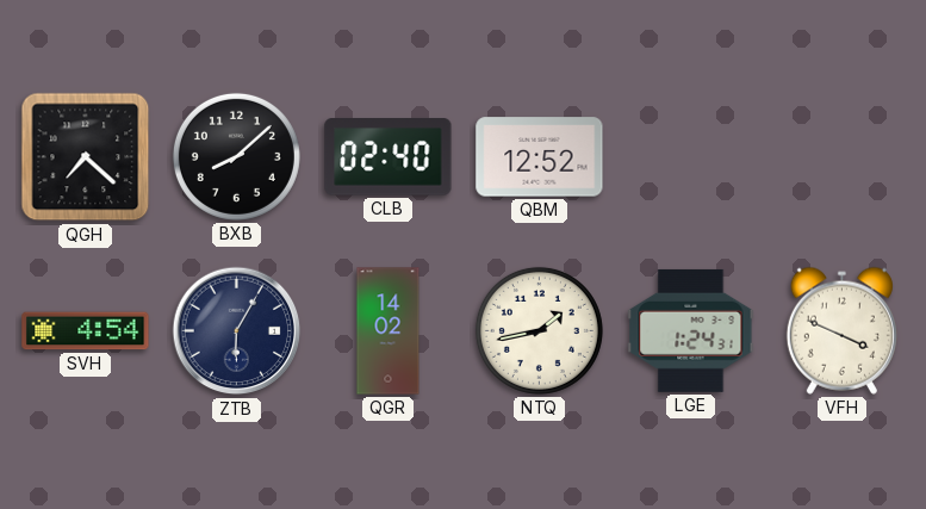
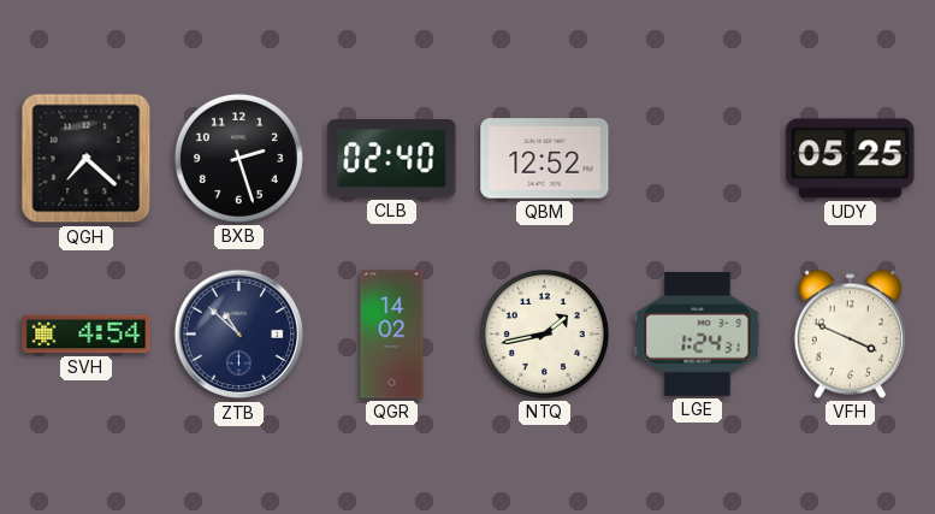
BXB: 8:08 -> 2:27 (238, 158)
UDY: none -> 05:25 (851, 159)
ZTB: 6:05 -> 10:52 (239, 335)
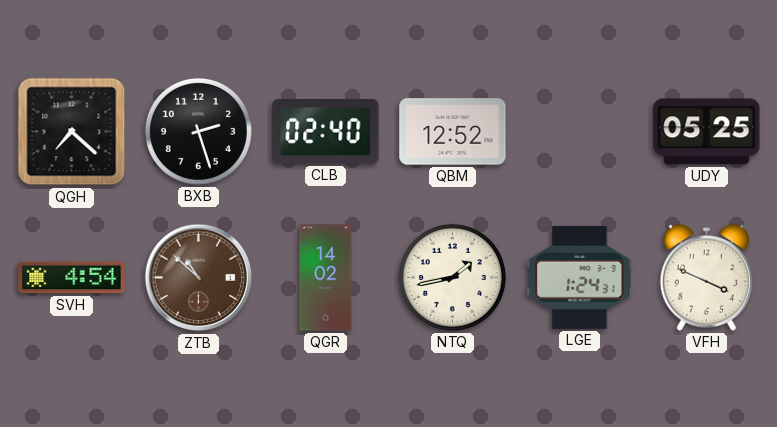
ZTB dial: navy -> brown (199, 278)
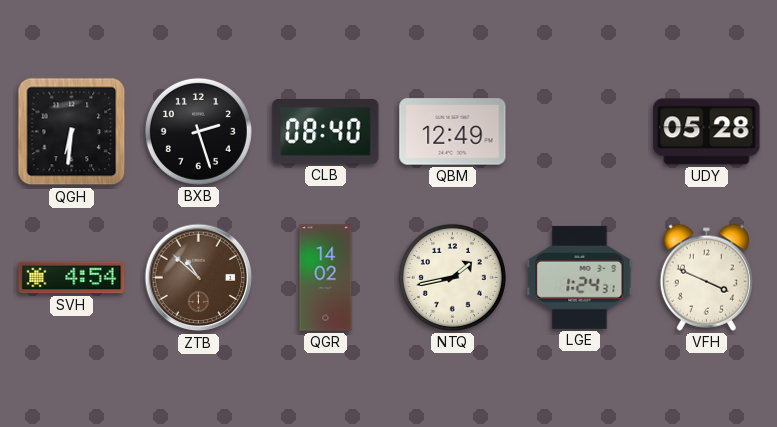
QGH: 7:22 -> 6:31 (72, 132)
CLB: 02:40 -> 08:40 (326, 132)
QBM: 12:52 -> 12:49 (453, 132)
UDY: 05:25 -> 05:28 (707, 132)
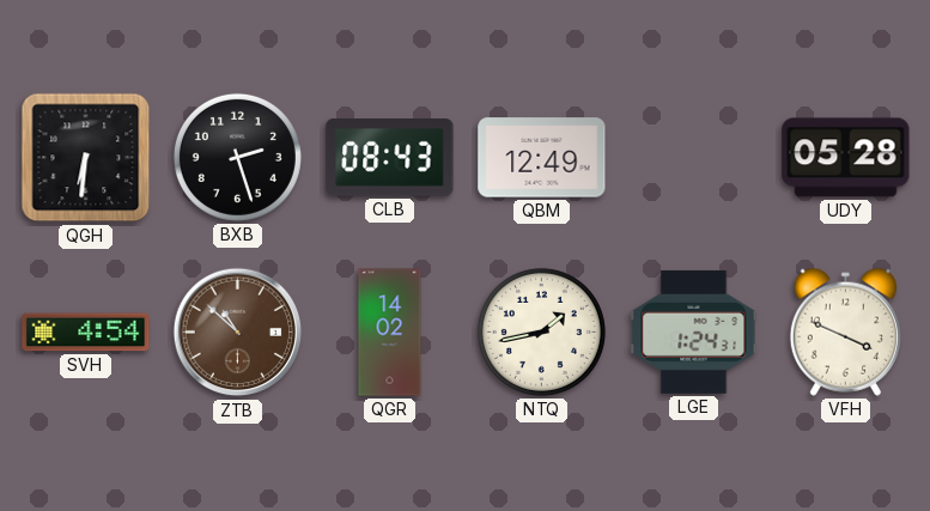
CLB: 08:40 -> 08:43 (390, 158)
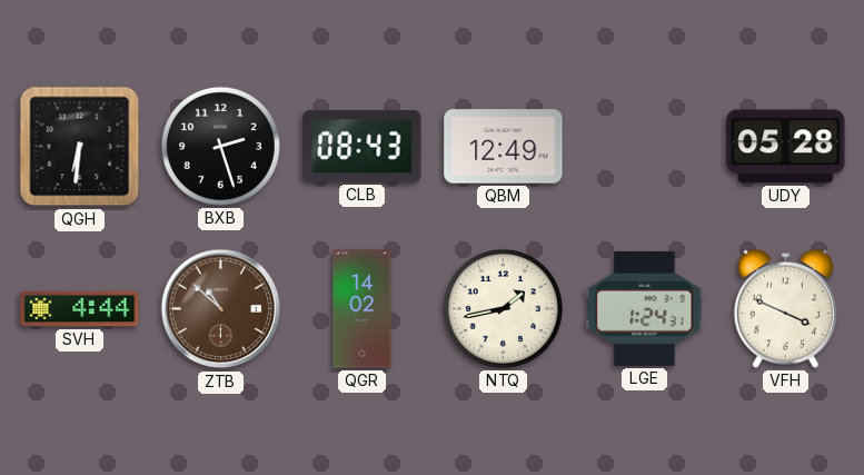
SVH: 4:54 -> 4:44 (80, 309)
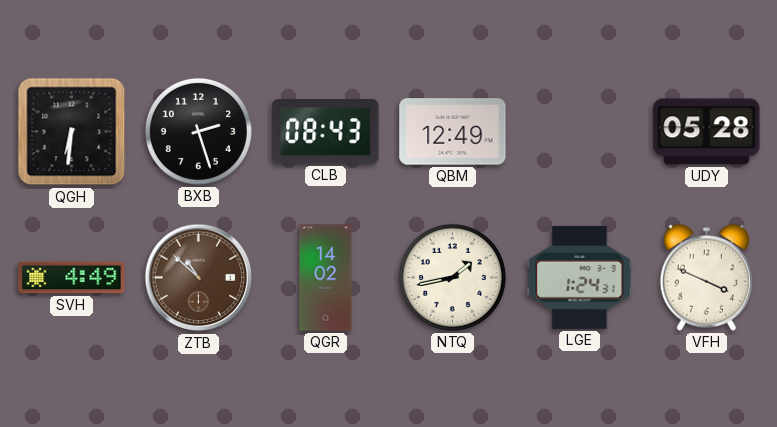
SVH: 4:44 -> 4:49 (72, 278)
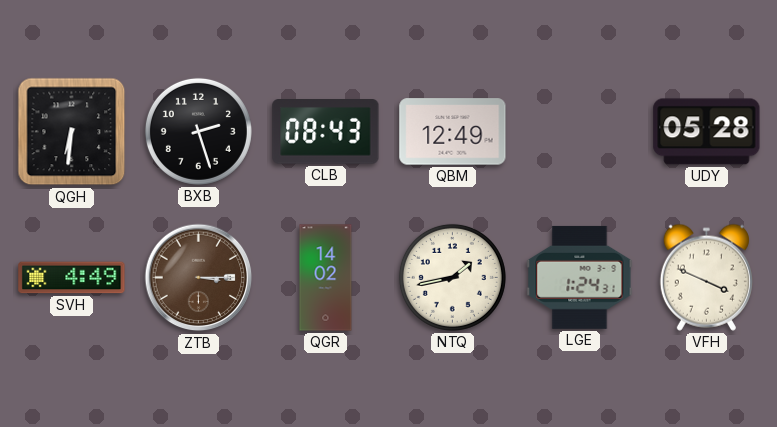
ZTB: 10:52 -> 3:15 (199, 278)
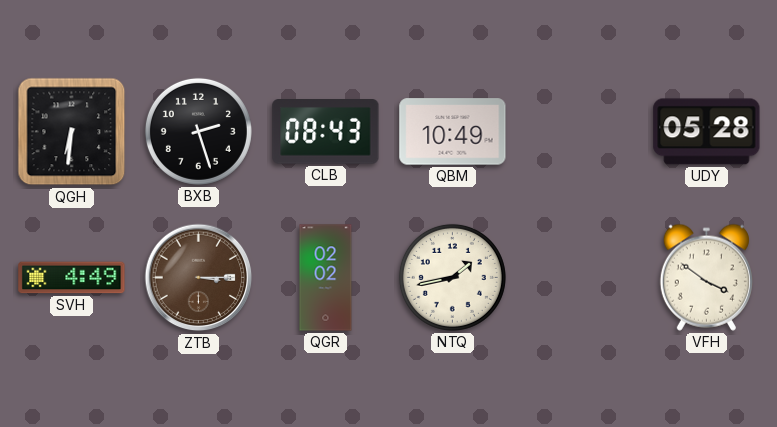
QBM: 12:49 -> 10:49 (453, 132)
QGR: 14:02 -> 02:02 (326, 278)
LGE: 1:24 -> none (580, 277)
VFH: 3:49 -> 3:51 (706, 277)
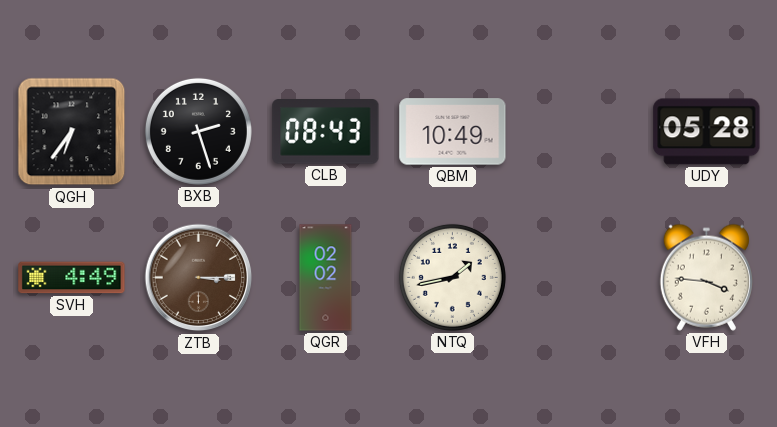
QGH: 6:31 -> 6:36 (72, 132)
VFH: 3:51 -> 3:46 (706, 277)
